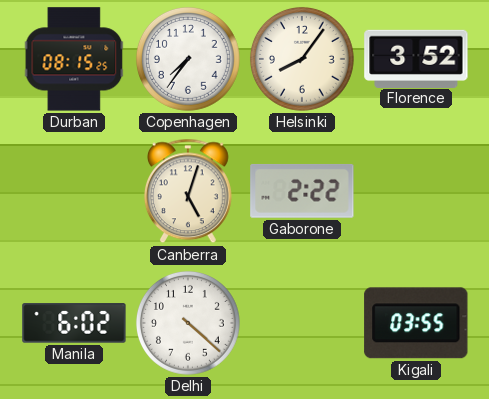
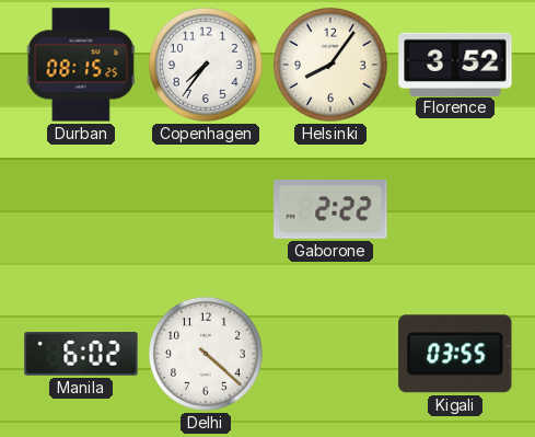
Canberra: 5:03 -> none (188, 191)
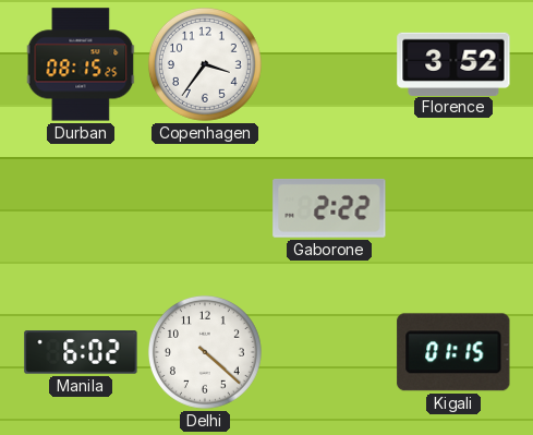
Copenhagen: 7:36 -> 3:36 (205, 64)
Helsinki: 8:06 -> none (330, 65)
Kigali: 03:55 -> 01:15 (453, 352)
